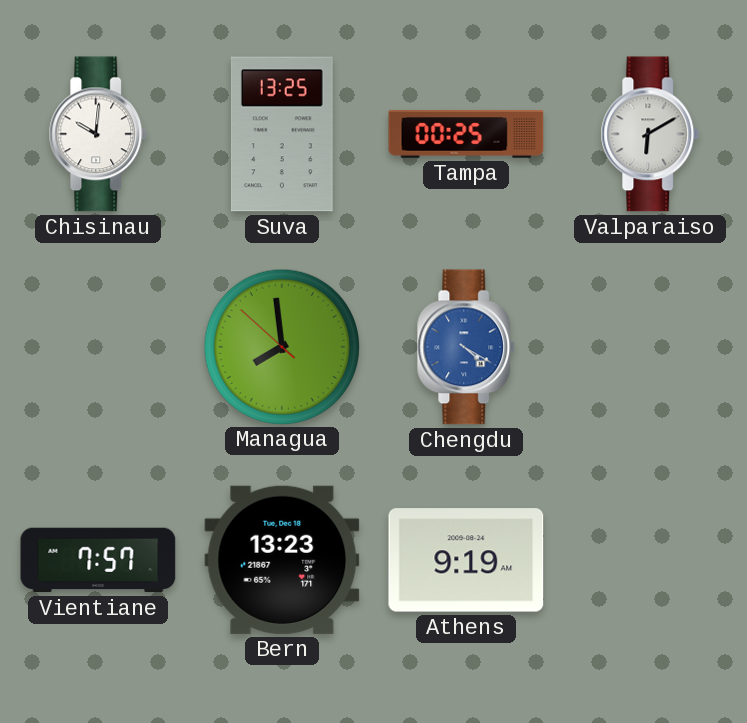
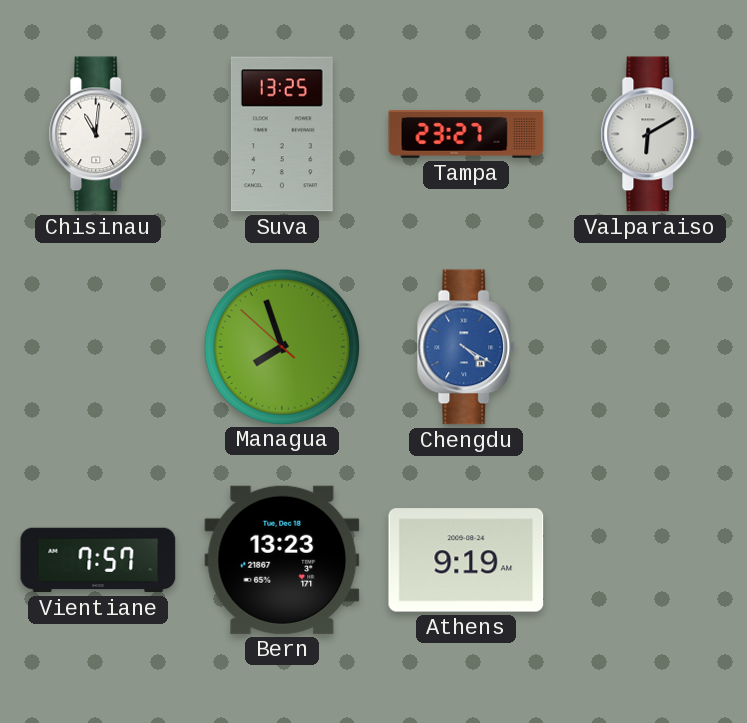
Chisinau: 10:01 -> 11:01 (98, 134)
Tampa: 00:25 -> 23:27 (466, 134)
Managua: 7:58 -> 7:56 (281, 346)
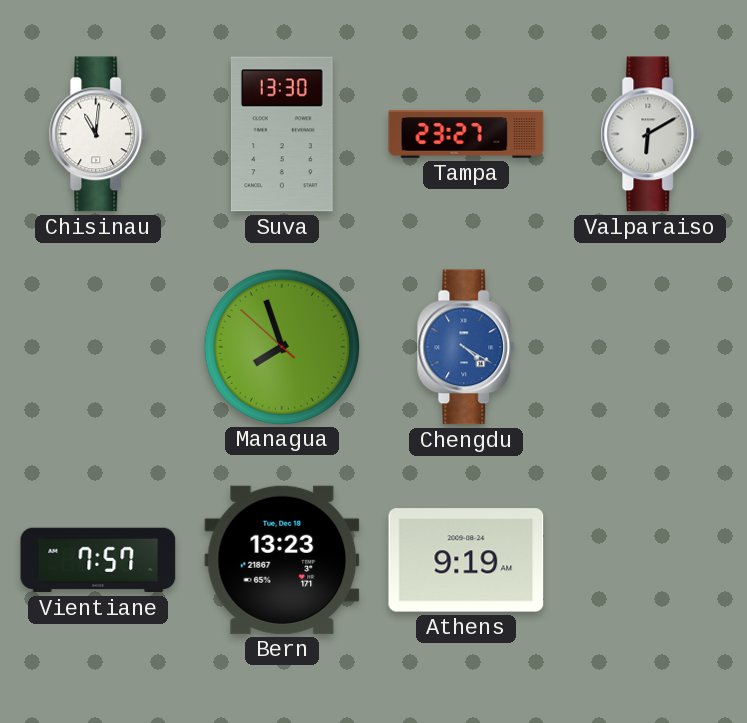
Suva: 13:25 -> 13:30 (282, 134)
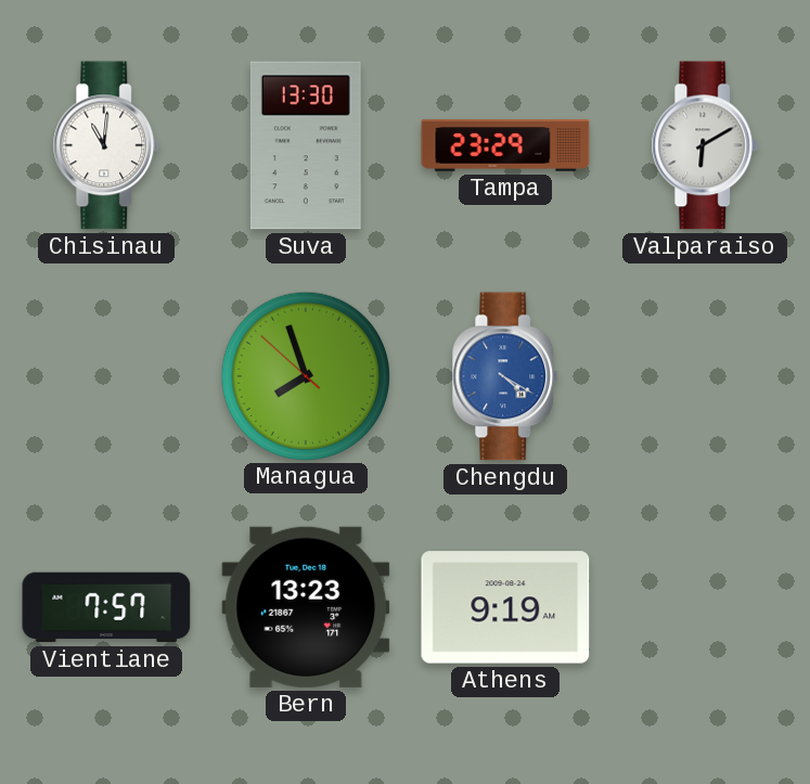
Tampa: 23:27 -> 23:29 (505, 145)
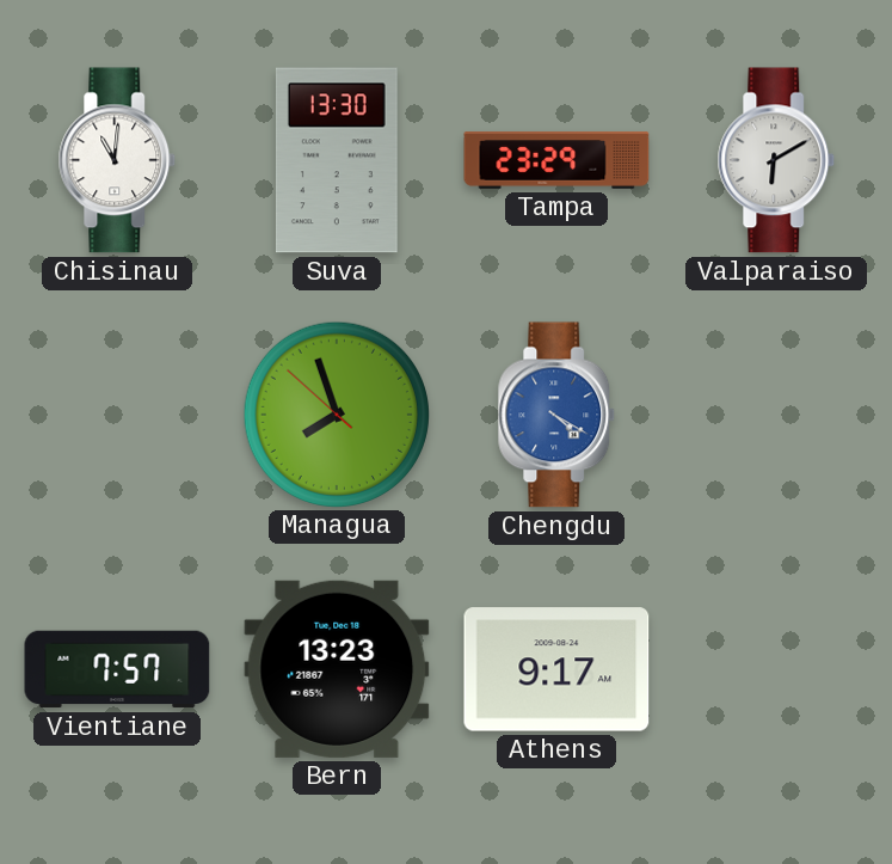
Athens: 9:19 -> 9:17 (556, 669)
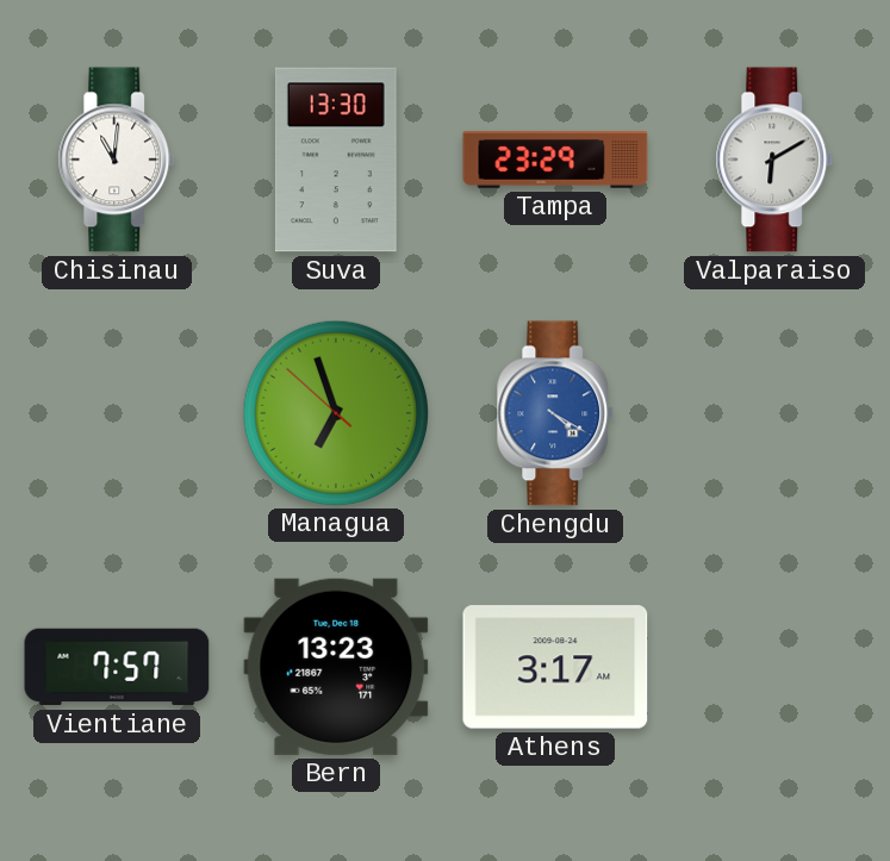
Managua: 7:56 -> 6:56 (335, 412)
Athens: 9:17 -> 3:17 (555, 667)
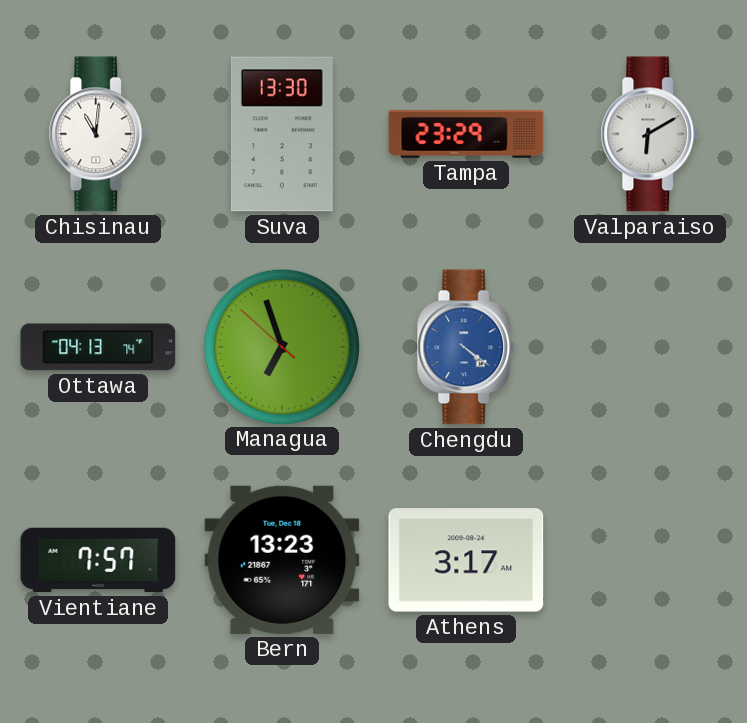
Ottawa: none -> 04:13 (98, 347)
Chengdu: 4:20 -> 4:21 (466, 347)
